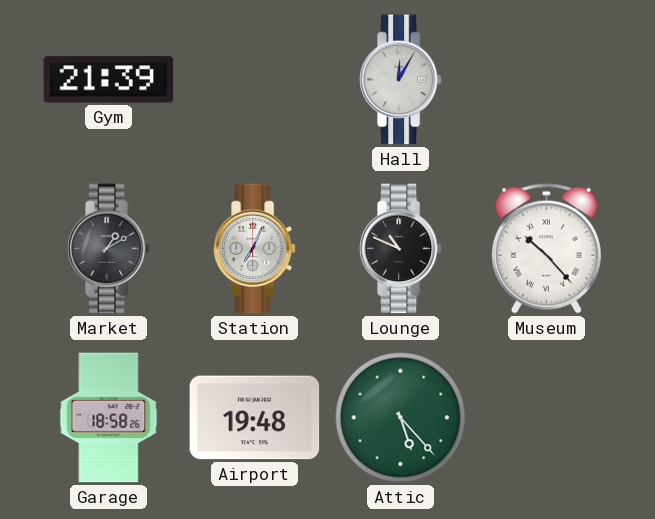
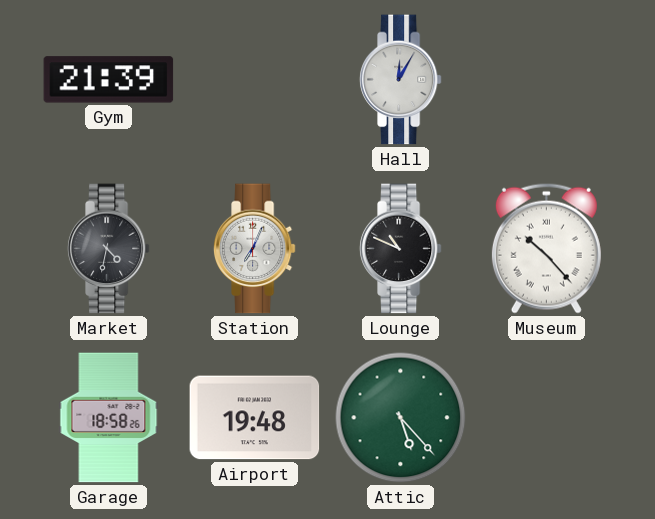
Market: 1:10 -> 4:32 (108, 249)
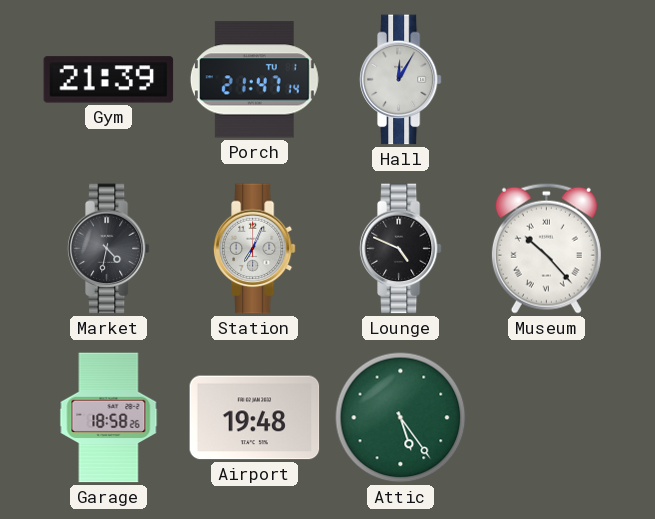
Porch: none -> 21:47 (254, 80)
Lounge: 10:49 -> 4:49 (400, 249)
Attic: 5:23 -> 5:24 (401, 418)
